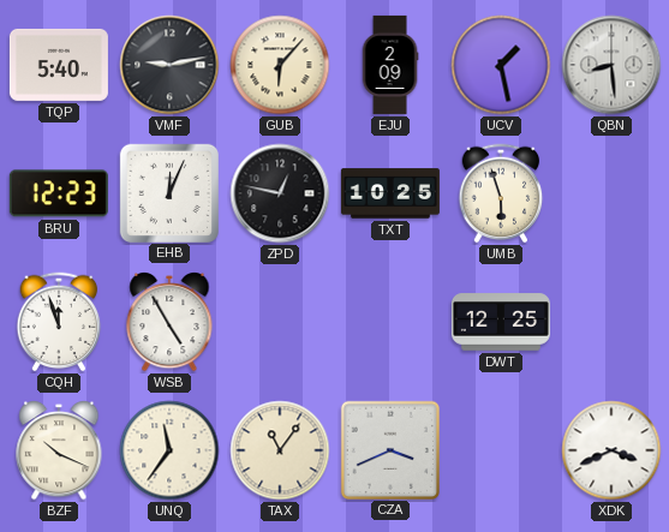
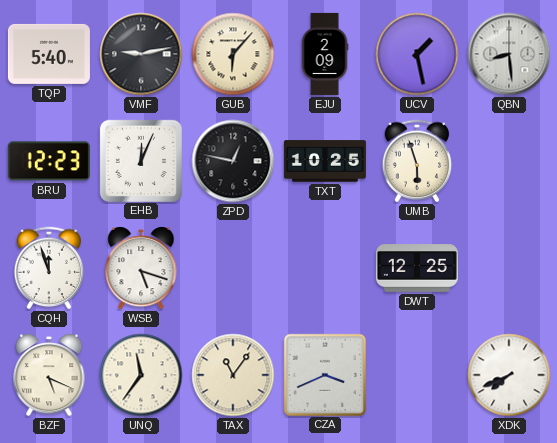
WSB: 4:55 -> 5:18 (141, 269)
BZF: 10:19 -> 5:19 (49, 376)
XDK: 3:41 -> 7:41 (509, 375)
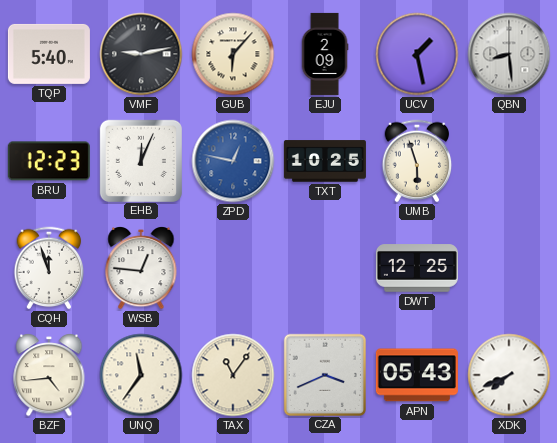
ZPD dial: black -> blue (233, 161)
WSB: 5:18 -> 12:46 (141, 269)
BZF: 5:19 -> 4:44 (49, 376)
APN: none -> 05:43 (417, 375)
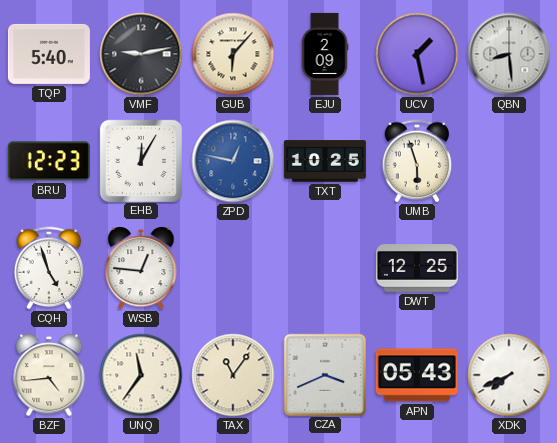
EHB: 12:04 -> 12:05 (140, 160)
CQH: 11:57 -> 4:57 (49, 268)
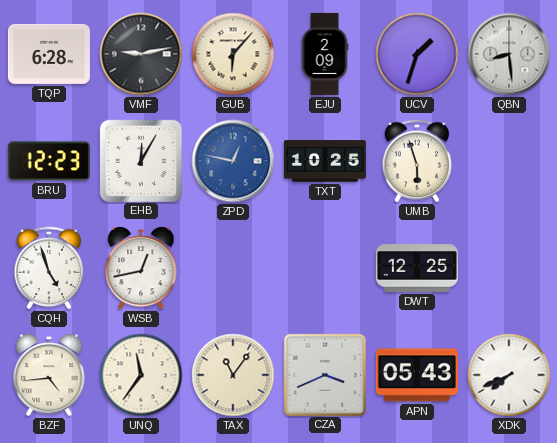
TQP: 5:40 -> 6:28 (49, 54)
UCV: 1:28 -> 1:33 (417, 54)
WSB: 12:46 -> 12:43 (141, 269)
